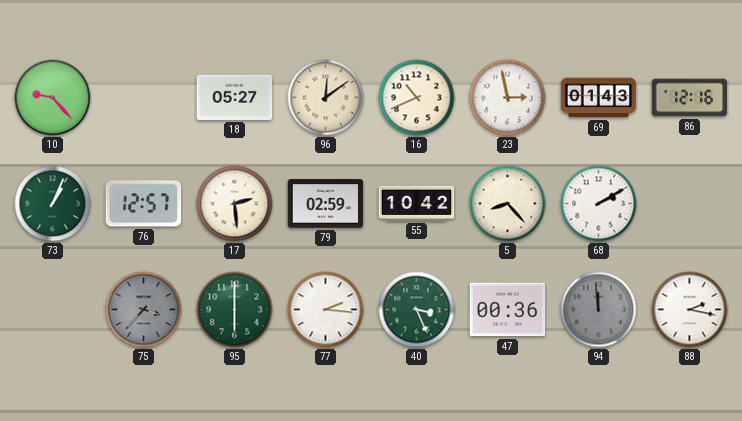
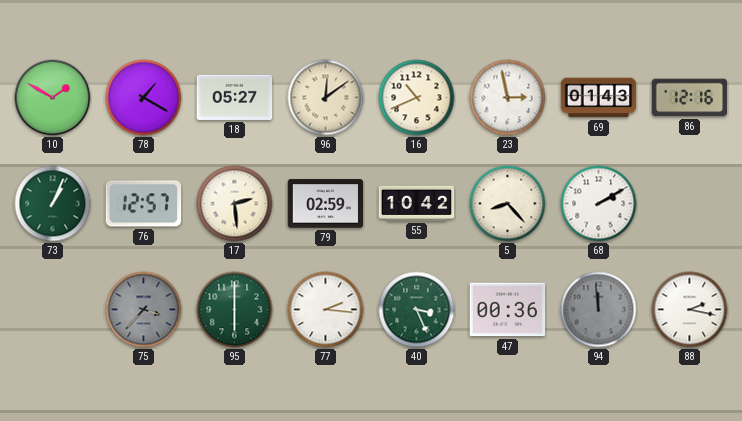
10: 9:23 -> 1:50 (53, 98)
78: none -> 1:20 (144, 98)
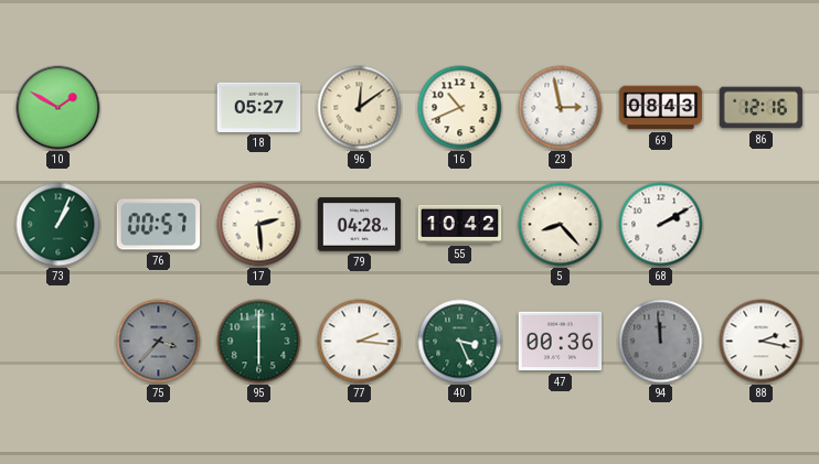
78: 1:20 -> none (144, 98)
69: 01:43 -> 08:43 (661, 108)
76: 12:57 -> 00:57 (159, 225)
79: 02:59 -> 04:28 (360, 225)
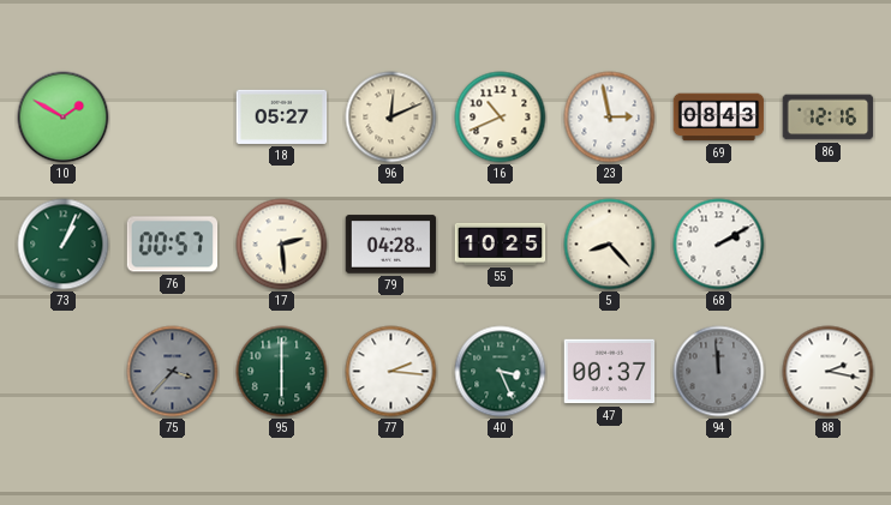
96: 12:09 -> 12:11 (391, 118)
55: 10:42 -> 10:25 (501, 244)
47: 00:36 -> 00:37 (610, 372)
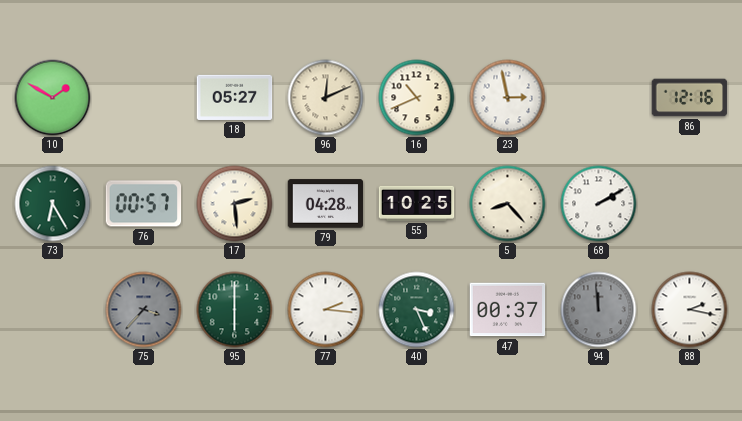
69: 08:43 -> none (719, 118)
73: 1:04 -> 6:25 (53, 204)
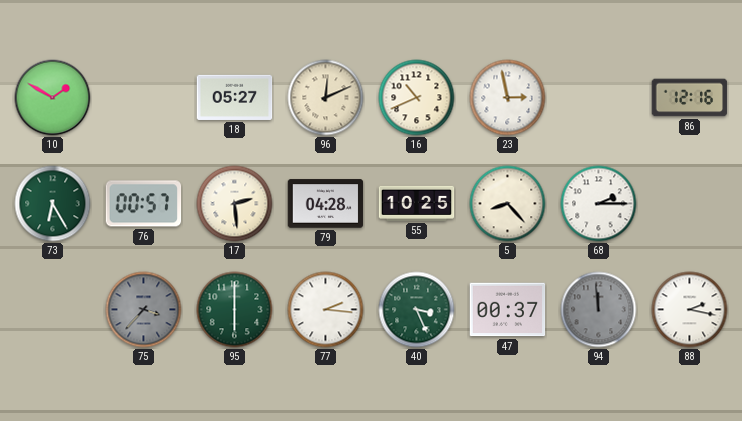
68: 2:10 -> 2:15 (599, 204)
